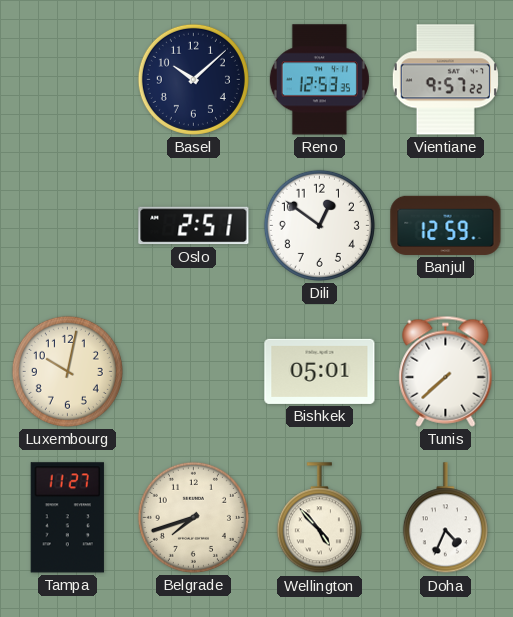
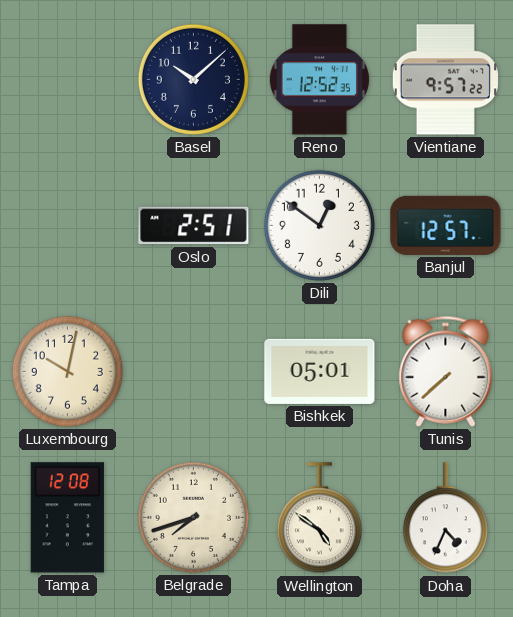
Reno: 12:53 -> 12:52 (319, 80)
Banjul: 12:59 -> 12:57 (446, 225)
Tampa: 11:27 -> 12:08 (67, 518)
Wellington: 4:53 -> 4:51 (319, 518)
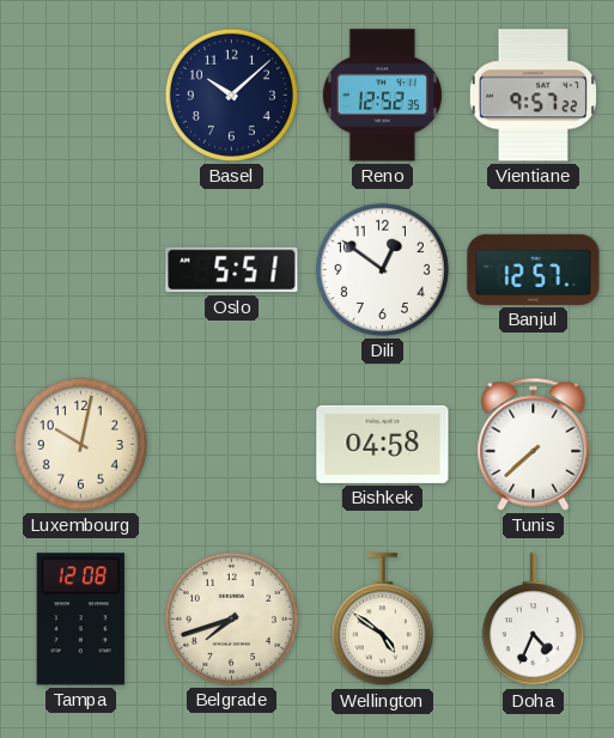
Oslo: 2:51 -> 5:51 (232, 270)
Bishkek: 05:01 -> 04:58 (383, 444)
